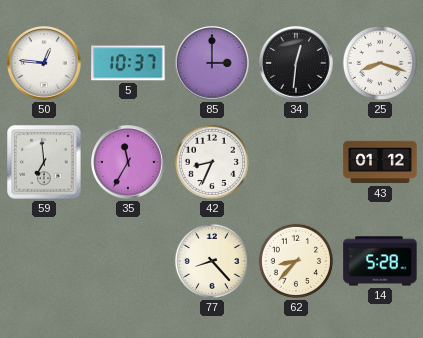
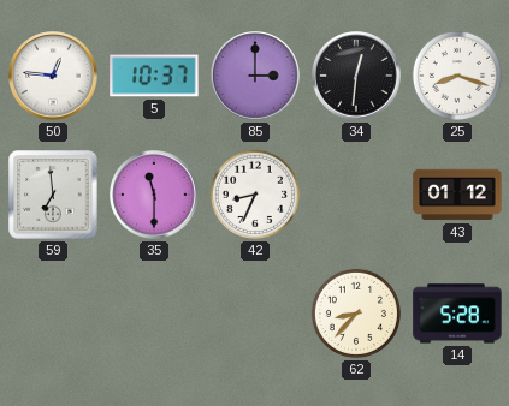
35: 11:35 -> 11:30 (154, 195)
77: 8:23 -> none (212, 261)
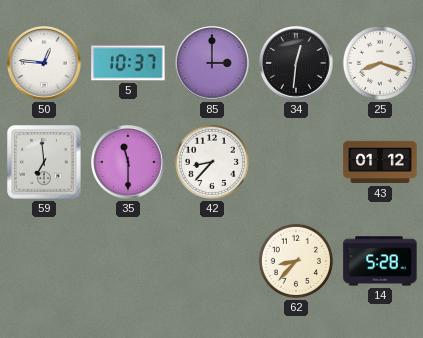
42: 8:34 -> 8:37 (212, 162)
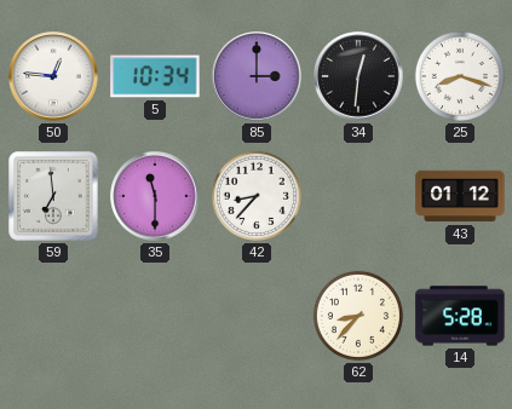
5: 10:37 -> 10:34 (155, 76)
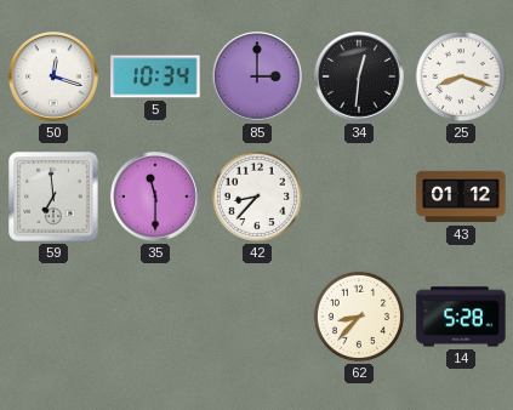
50: 12:46 -> 12:18 (53, 76)
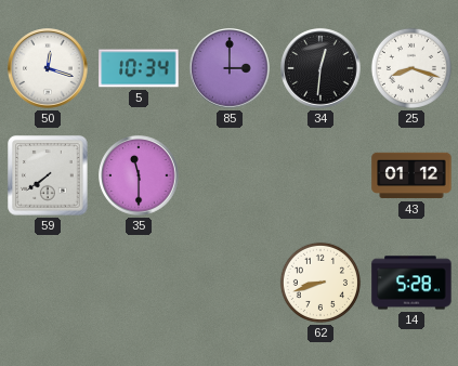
59: 6:59 -> 7:39 (48, 175)
42: 8:37 -> none (257, 197)
62: 8:37 -> 8:42 (320, 283)
